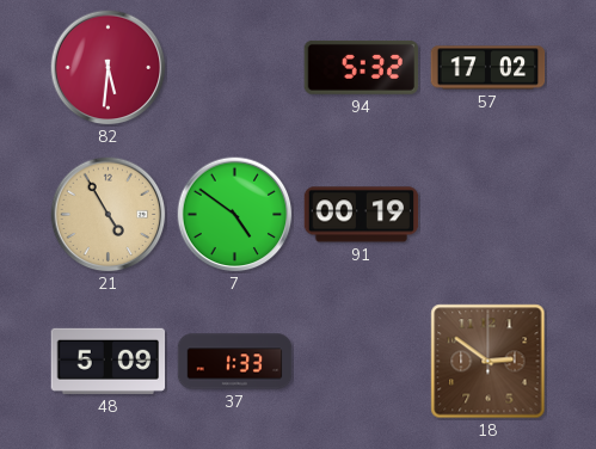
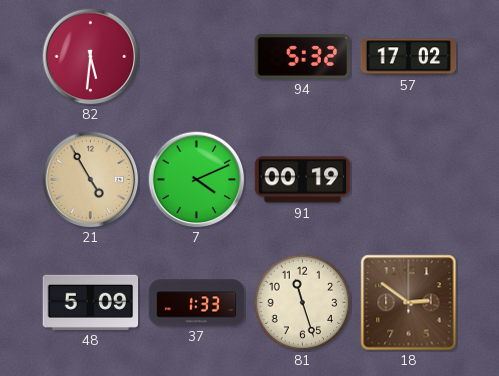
7: 4:51 -> 4:11 (197, 180)
81: none -> 11:27 (302, 302)
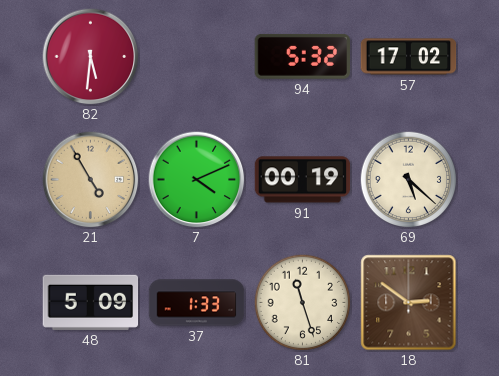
69: none -> 5:22 (408, 179)
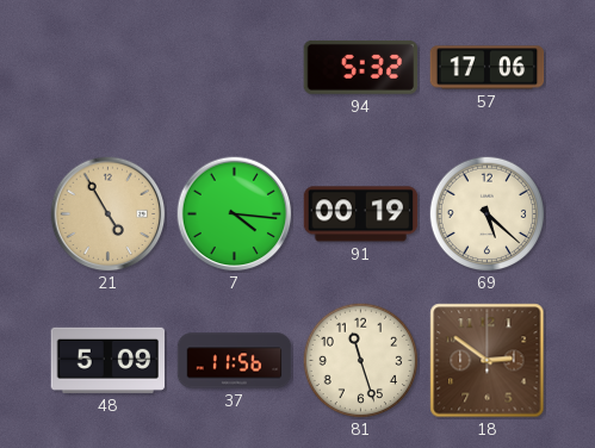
82: 5:31 -> none (91, 57)
57: 17:02 -> 17:06 (488, 68)
7: 4:11 -> 4:16 (235, 214)
37: 1:33 -> 11:56 (235, 361)
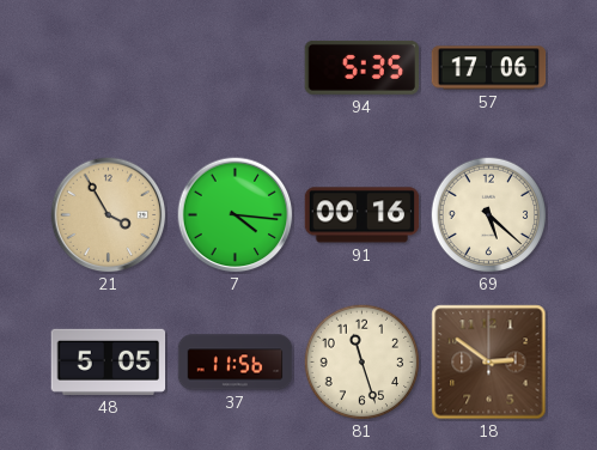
94: 5:32 -> 5:35 (363, 67)
21: 4:55 -> 3:55 (109, 215)
91: 00:19 -> 00:16 (363, 215)
48: 5:09 -> 5:05 (109, 361)
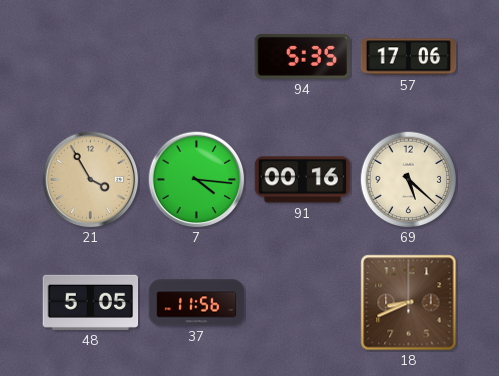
81: 11:27 -> none (361, 361)
18: 2:51 -> 8:41 (409, 303)
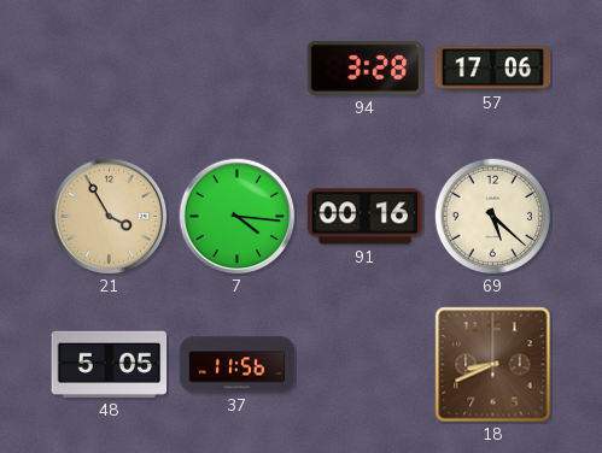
94: 5:35 -> 3:28 (366, 67)
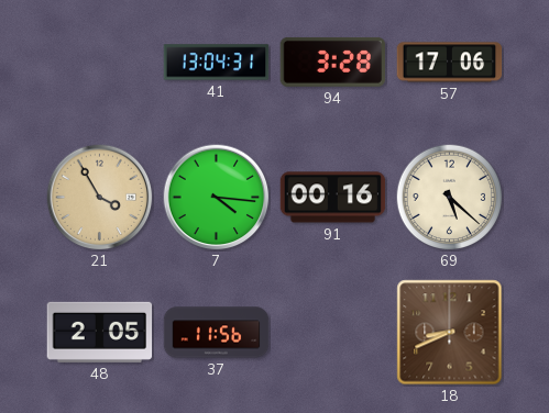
41: none -> 13:04 (217, 63)
48: 5:05 -> 2:05 (100, 332)
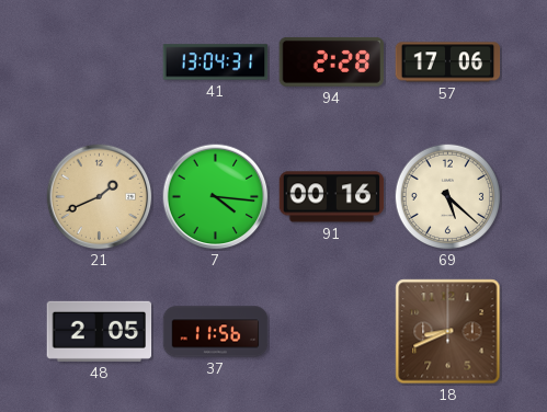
94: 3:28 -> 2:28 (332, 61)
21: 3:55 -> 1:41 (100, 197)
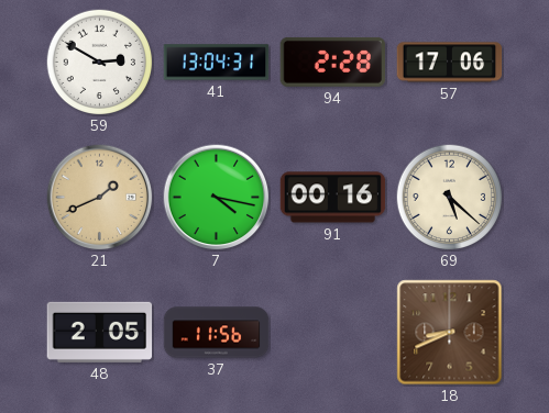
59: none -> 2:50 (99, 62)
7: 4:16 -> 4:17 (217, 198)
